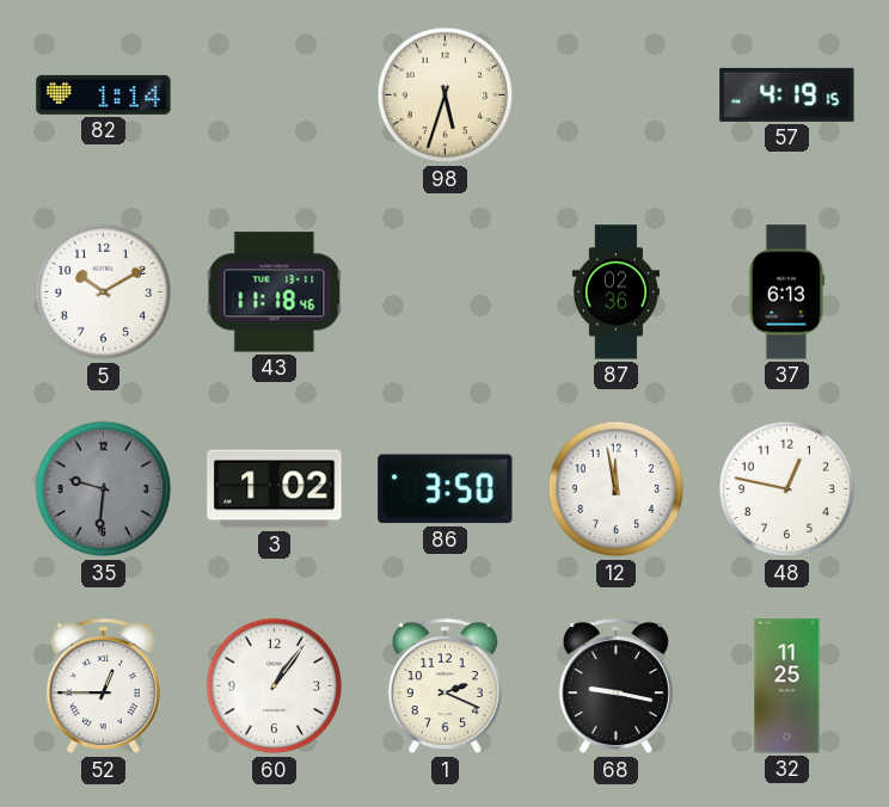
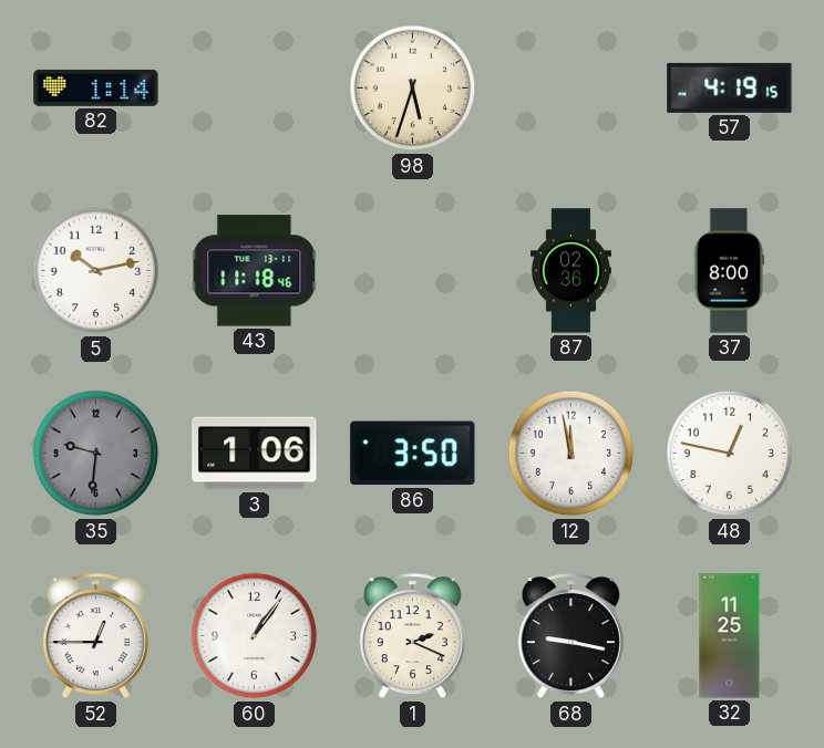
5: 10:10 -> 10:13 (96, 271)
37: 6:13 -> 8:00 (729, 271)
3: 1:02 -> 1:06 (255, 454)
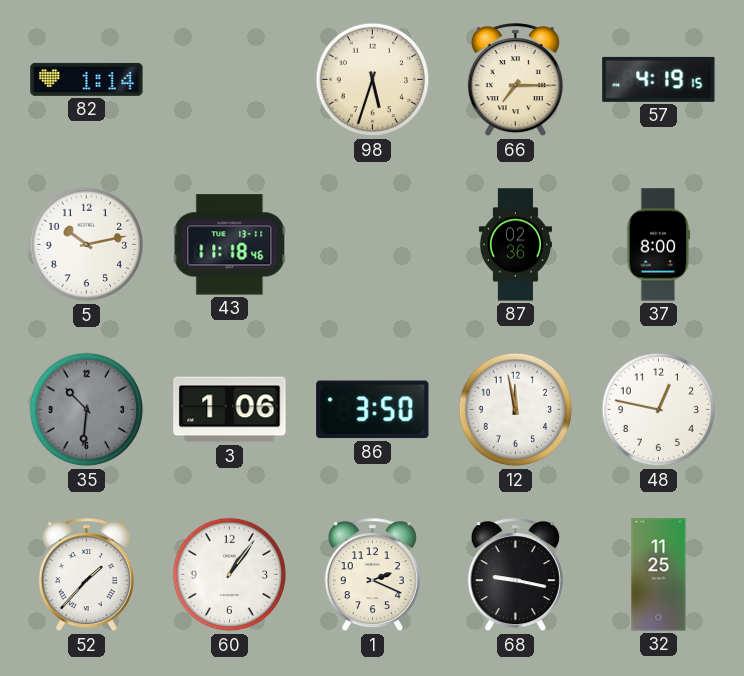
66: none -> 7:15 (515, 80)
35: 9:31 -> 10:31 (87, 410)
52: 12:45 -> 1:37 (86, 575)
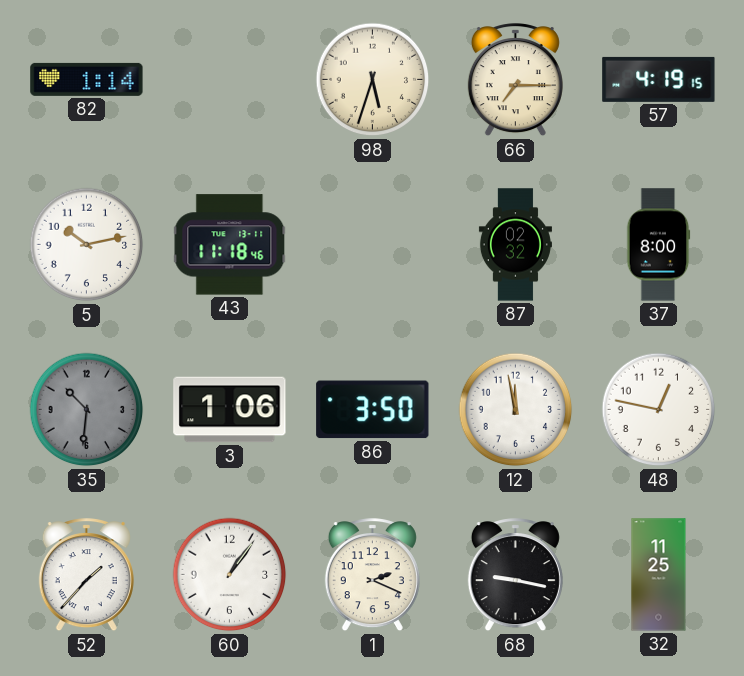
87: 02:36 -> 02:32 (515, 245)
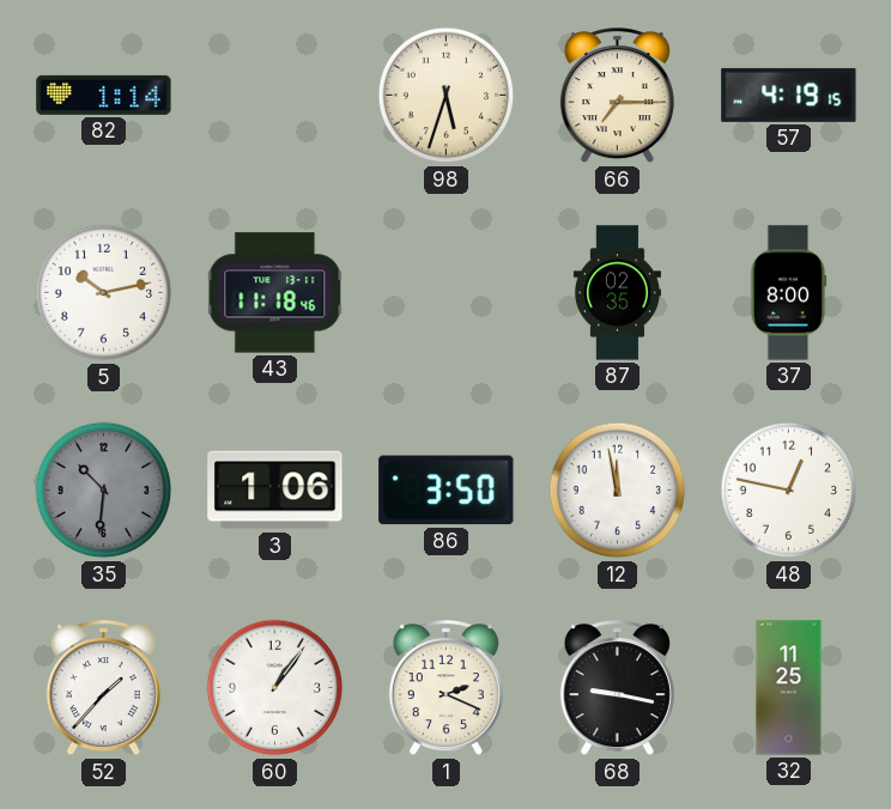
87: 02:32 -> 02:35 (617, 293)
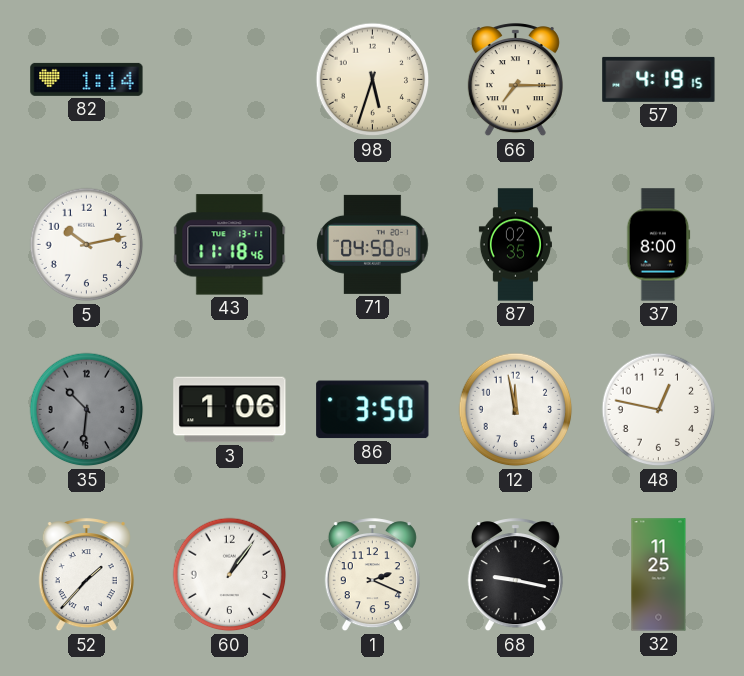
71: none -> 04:50 (373, 244)
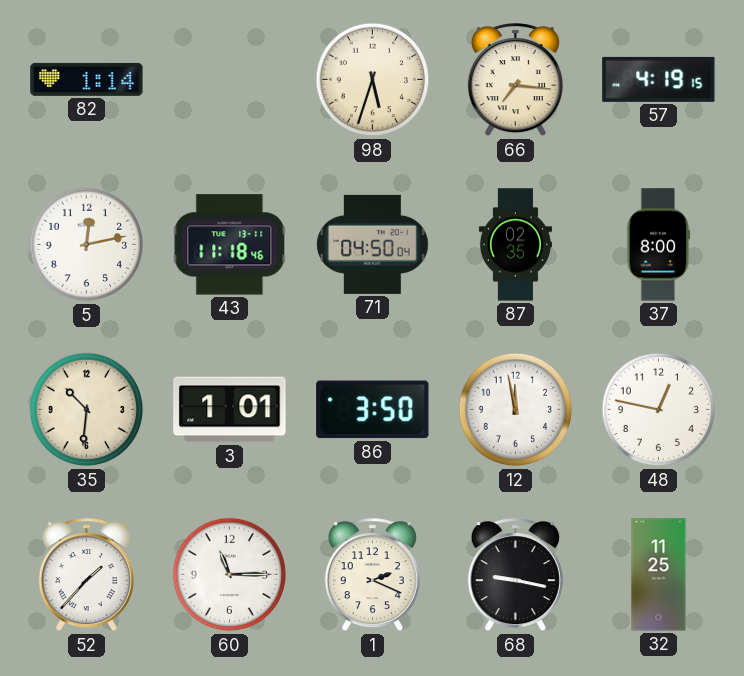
66: 7:15 -> 7:16 (515, 80)
5: 10:13 -> 12:13 (87, 245)
35 dial: grey -> cream (87, 410)
3: 1:06 -> 1:01 (230, 410)
60: 1:06 -> 11:15 (230, 575)
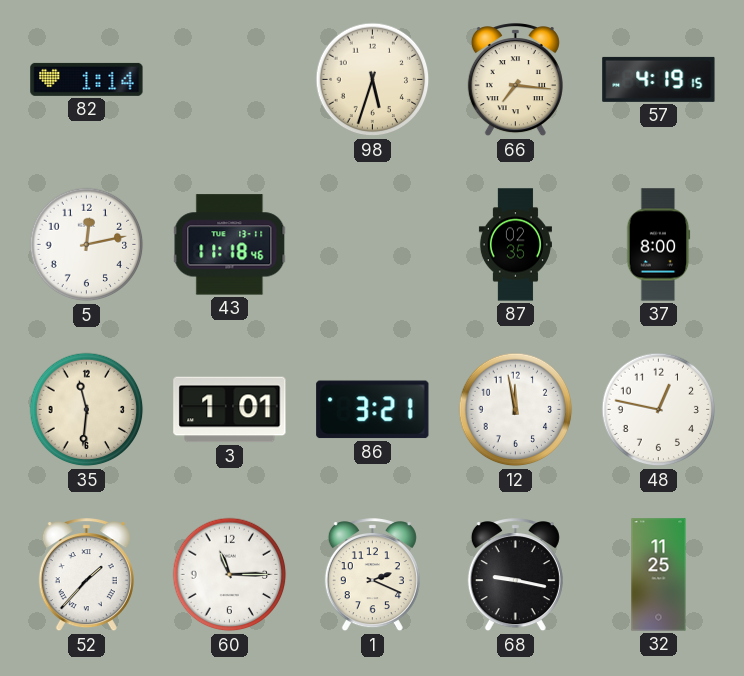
71: 04:50 -> none (373, 244)
35: 10:31 -> 11:31 (87, 410)
86: 3:50 -> 3:21 (373, 410)
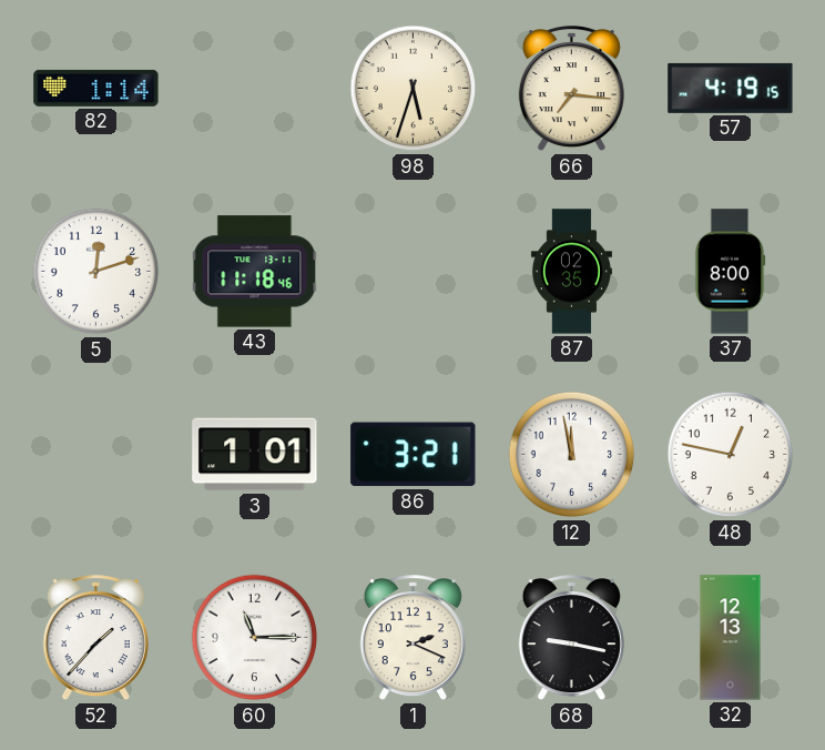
5: 12:13 -> 12:12 (96, 272)
35: 11:31 -> none (87, 410)
32: 11:25 -> 12:13 (731, 638)
